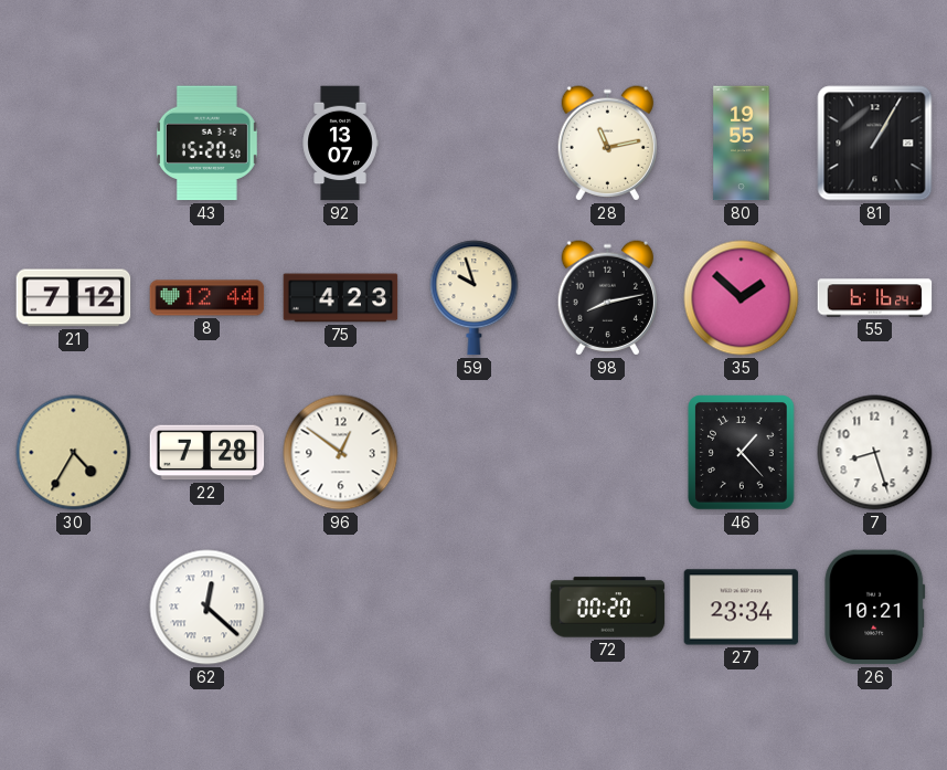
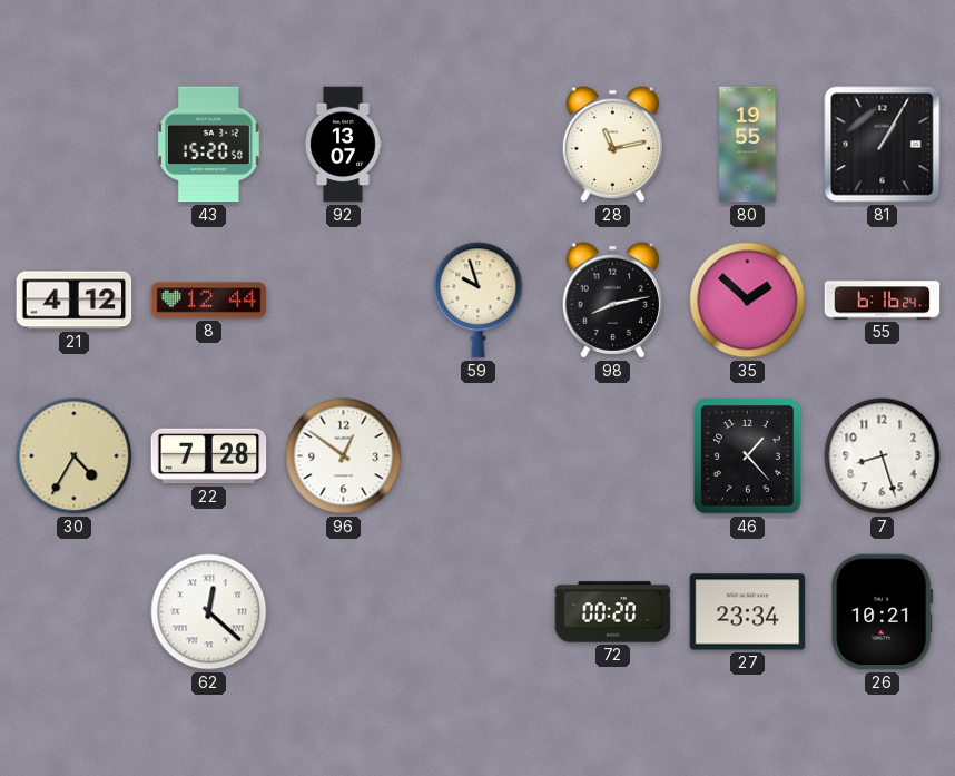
21: 7:12 -> 4:12 (75, 301)
75: 4:23 -> none (341, 298)
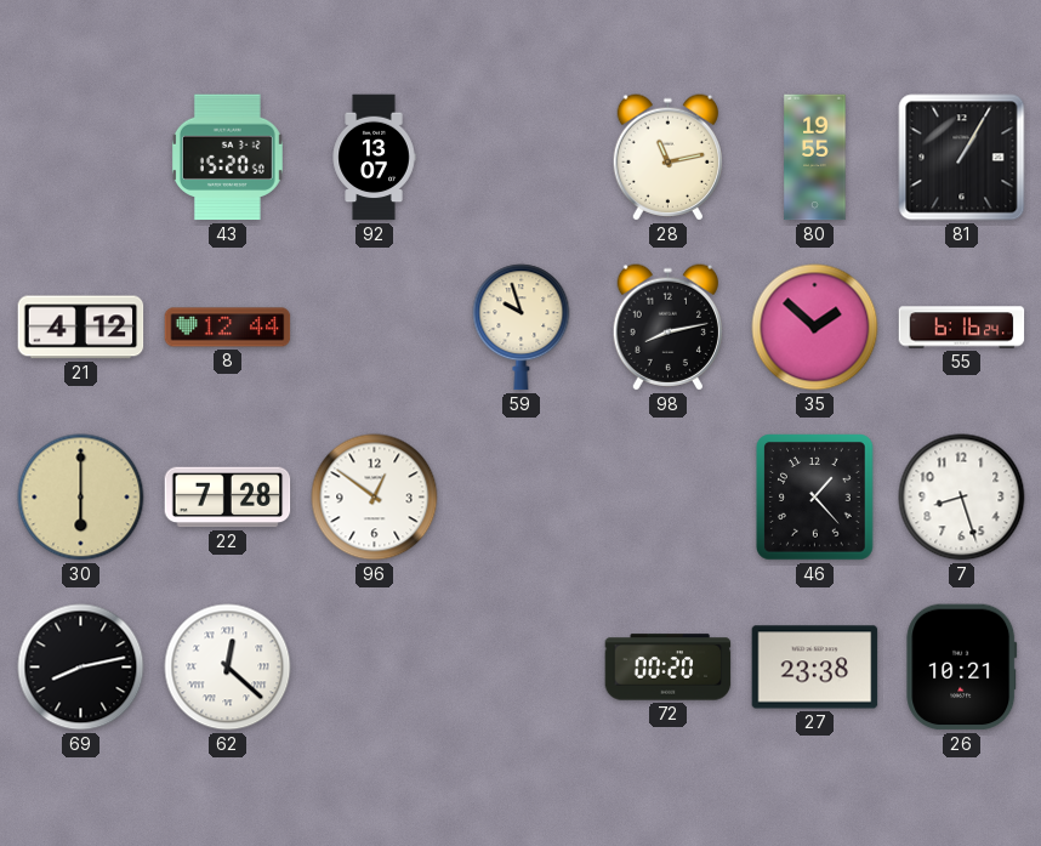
30: 4:35 -> 6:00 (81, 498)
69: none -> 8:13 (81, 668)
27: 23:34 -> 23:38 (815, 668)
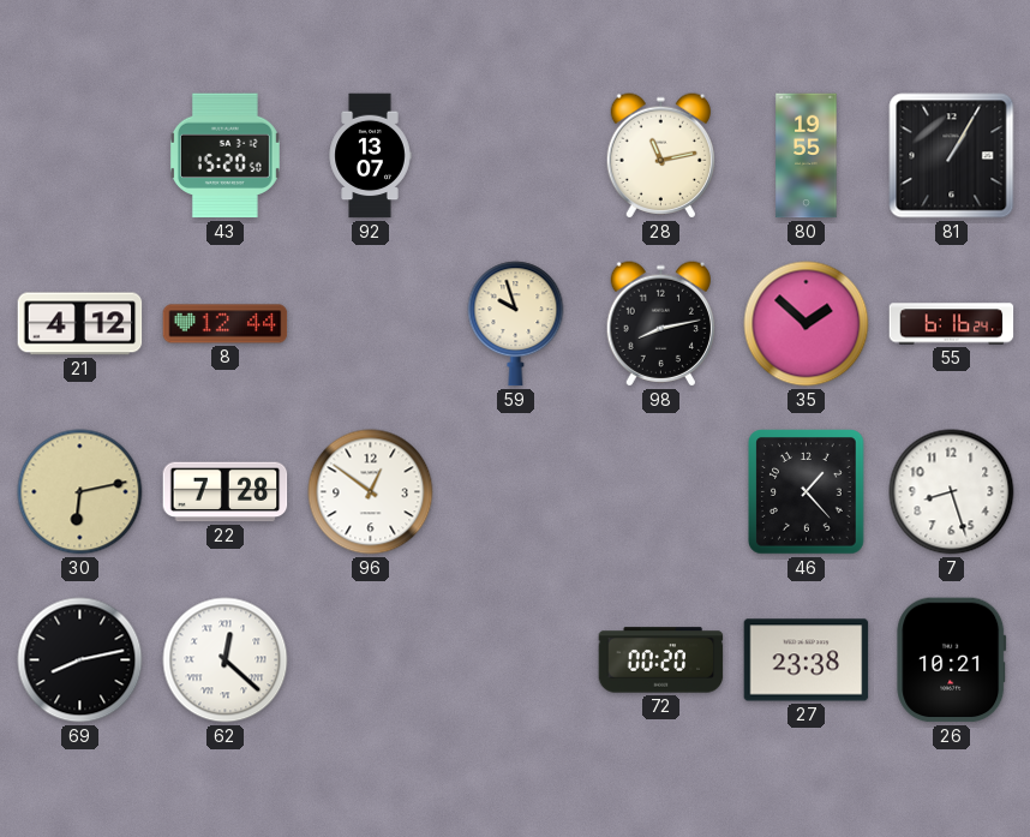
30: 6:00 -> 6:13 (80, 492)
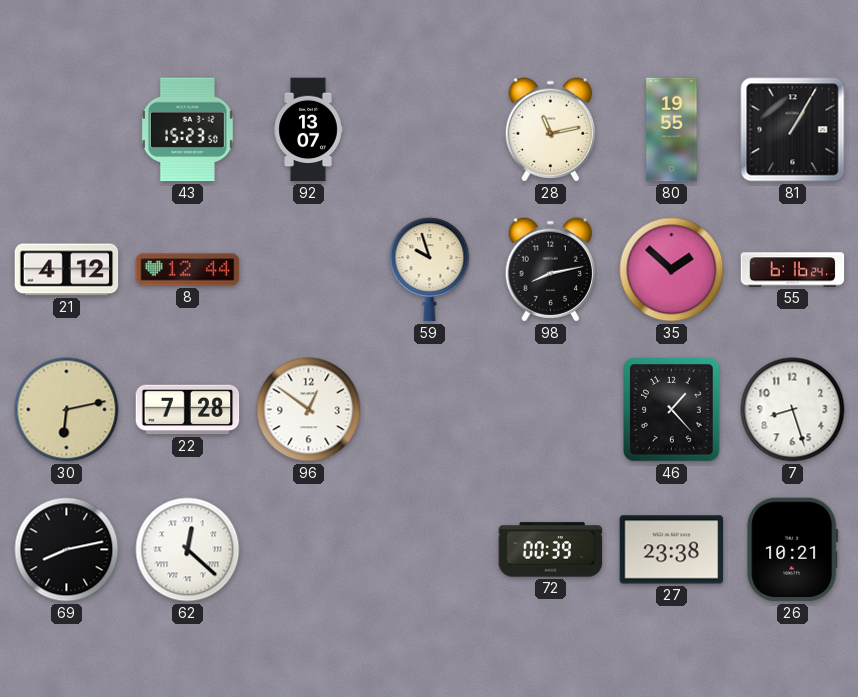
43: 15:20 -> 15:23 (187, 130)
72: 00:20 -> 00:39 (551, 550)
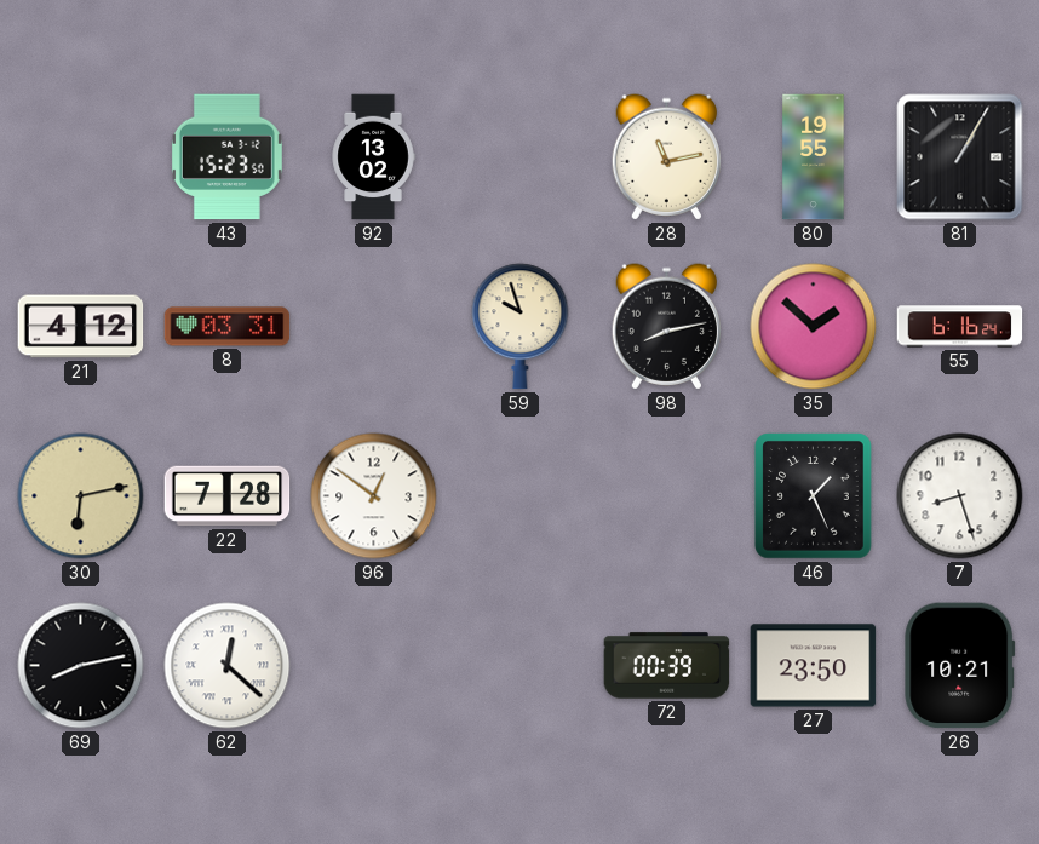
92: 13:07 -> 13:02 (373, 157)
8: 12:44 -> 03:31 (228, 327)
46: 1:23 -> 1:26 (814, 496)
27: 23:38 -> 23:50 (814, 666)
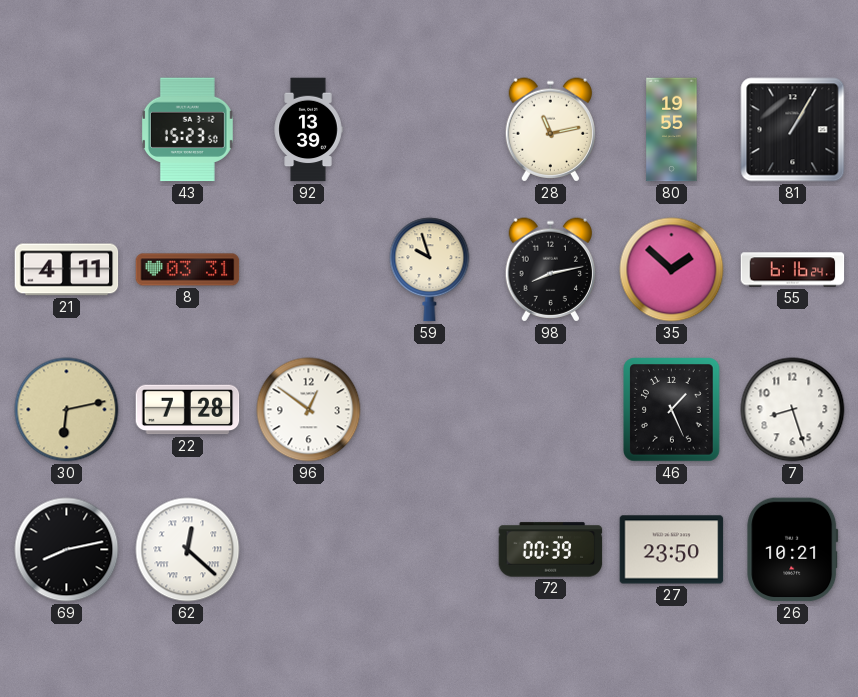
92: 13:02 -> 13:39 (308, 130)
21: 4:12 -> 4:11 (67, 270)
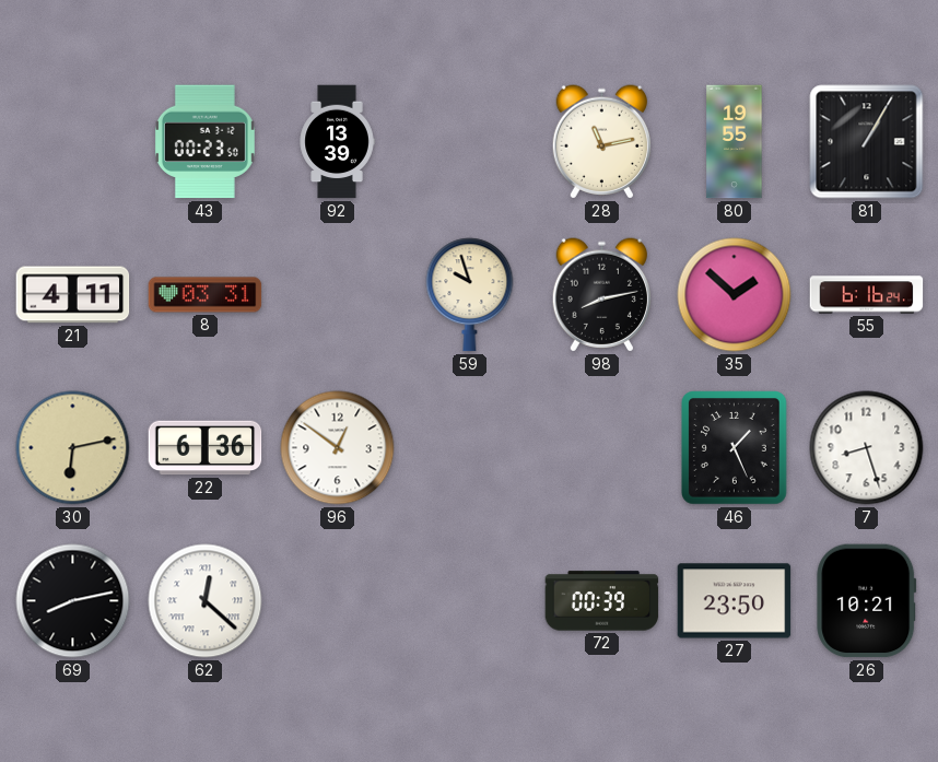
43: 15:23 -> 00:23 (204, 142)
22: 7:28 -> 6:36 (206, 448)
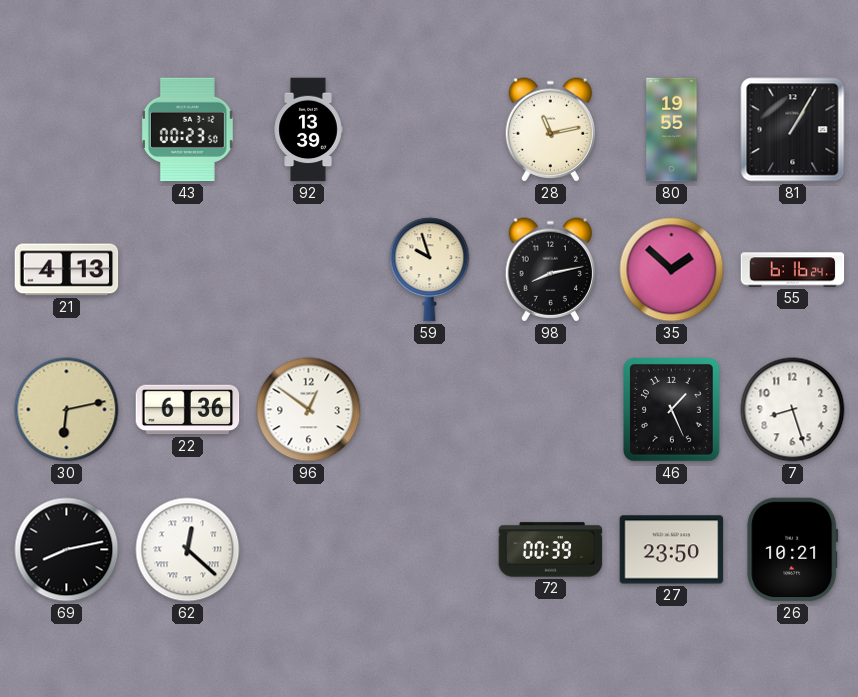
21: 4:11 -> 4:13 (67, 270)
8: 03:31 -> none (206, 295)
